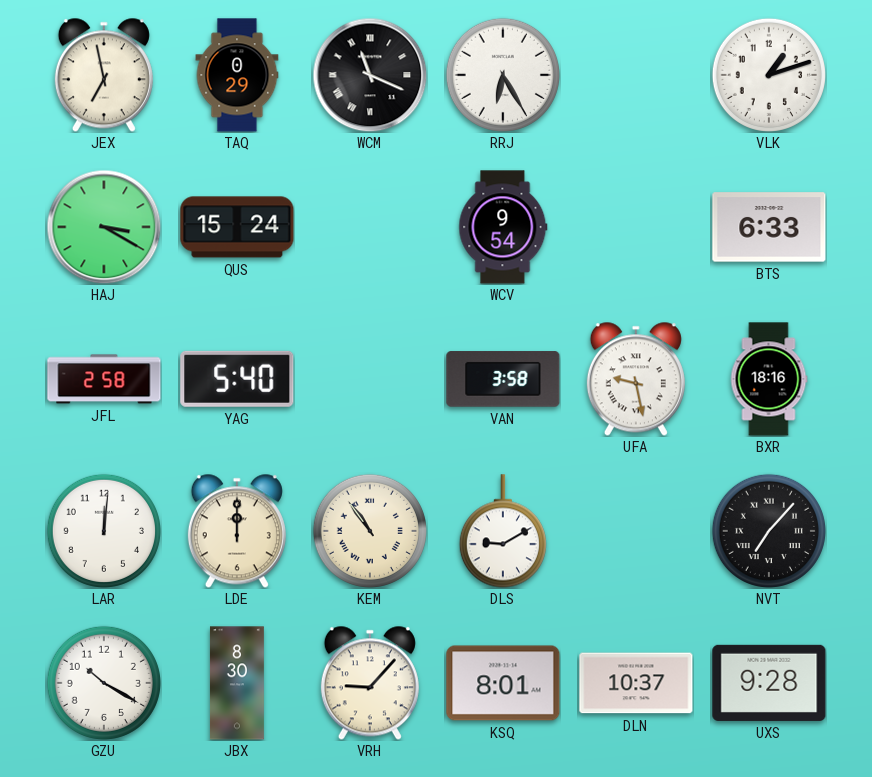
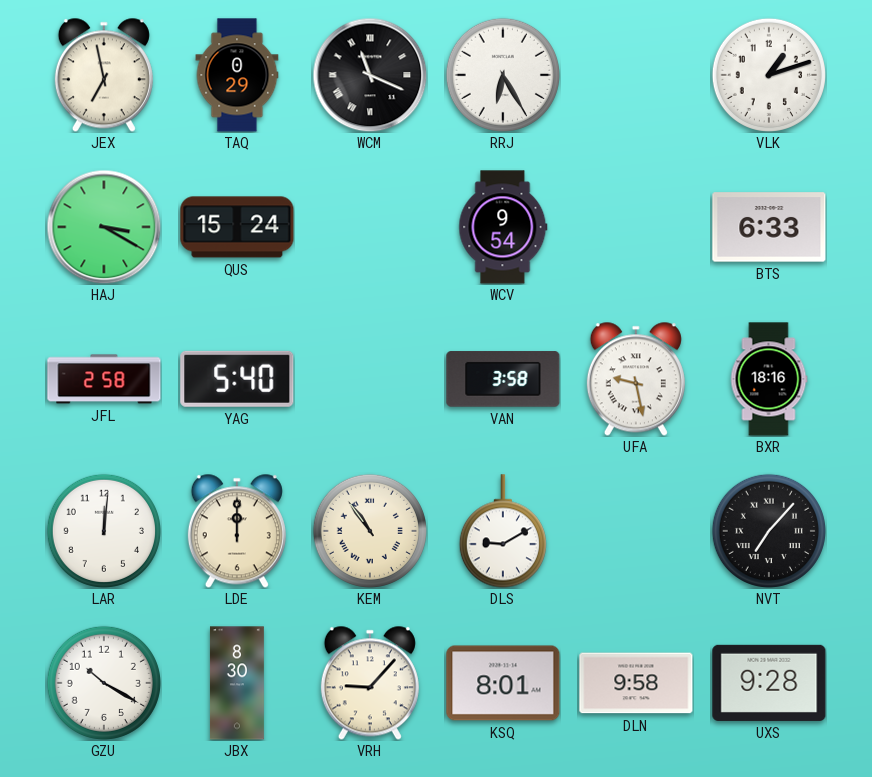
DLN: 10:37 -> 9:58 (636, 683)
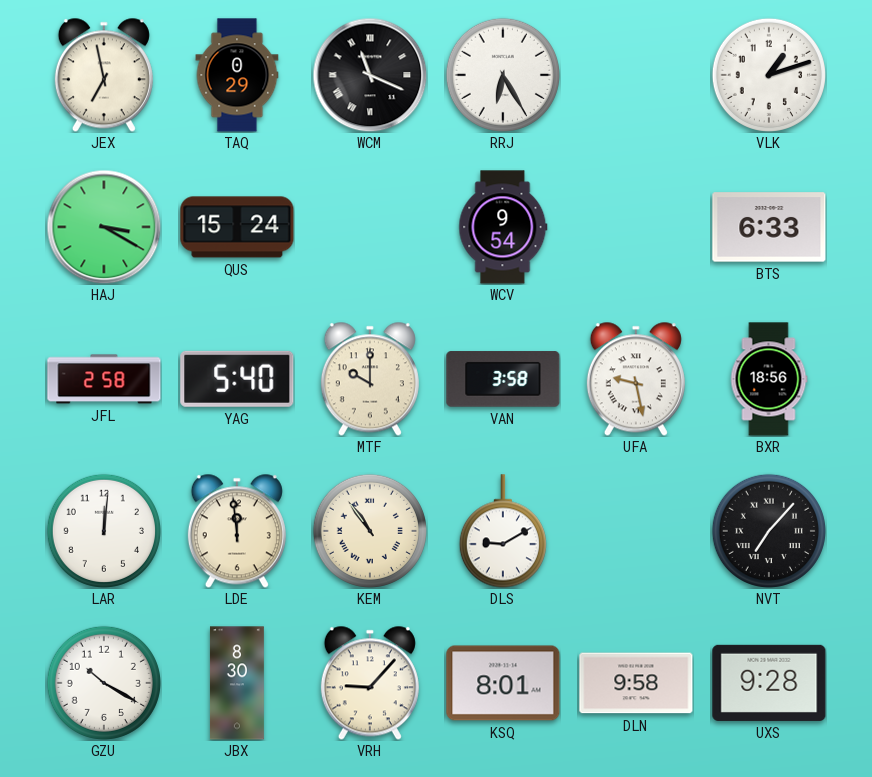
MTF: none -> 10:00 (370, 379)
BXR: 18:16 -> 18:56 (769, 379)
LDE: 12:00 -> 11:59 (237, 531)
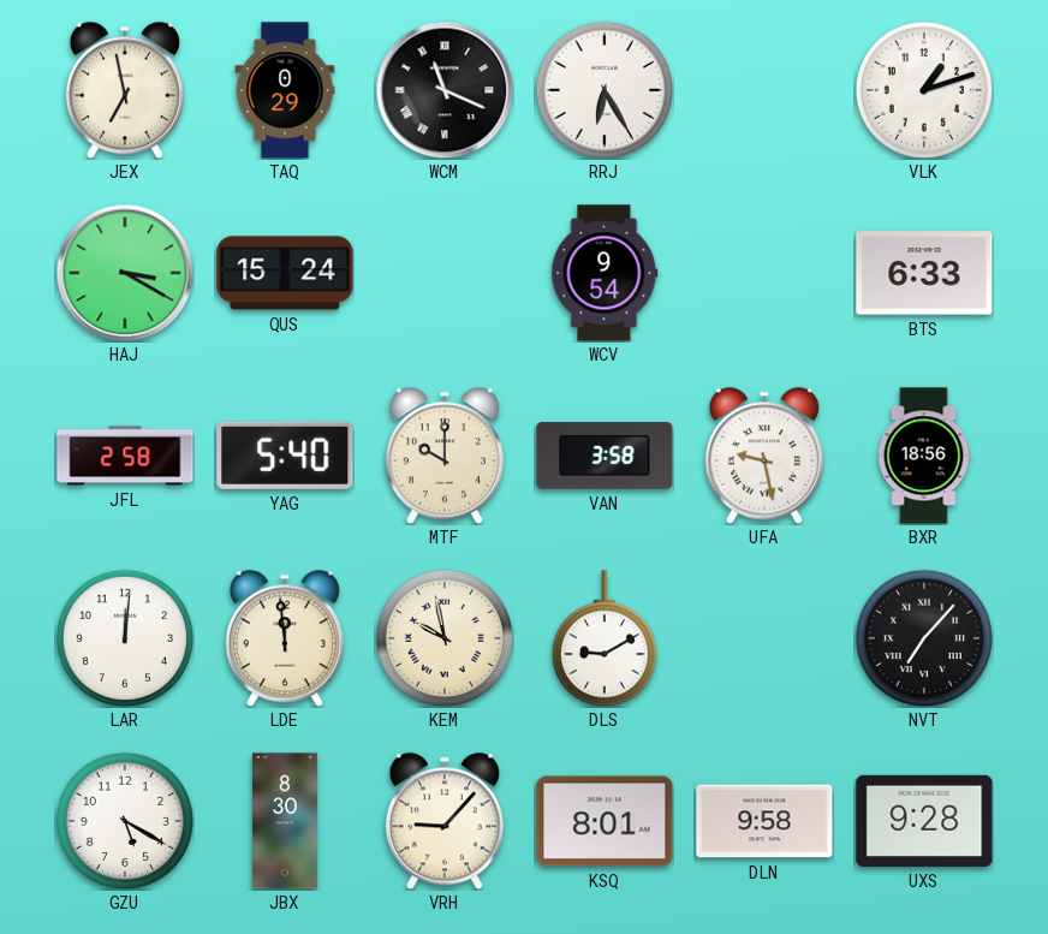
KEM: 10:54 -> 9:58 (445, 638)
GZU: 10:20 -> 5:20 (125, 821)
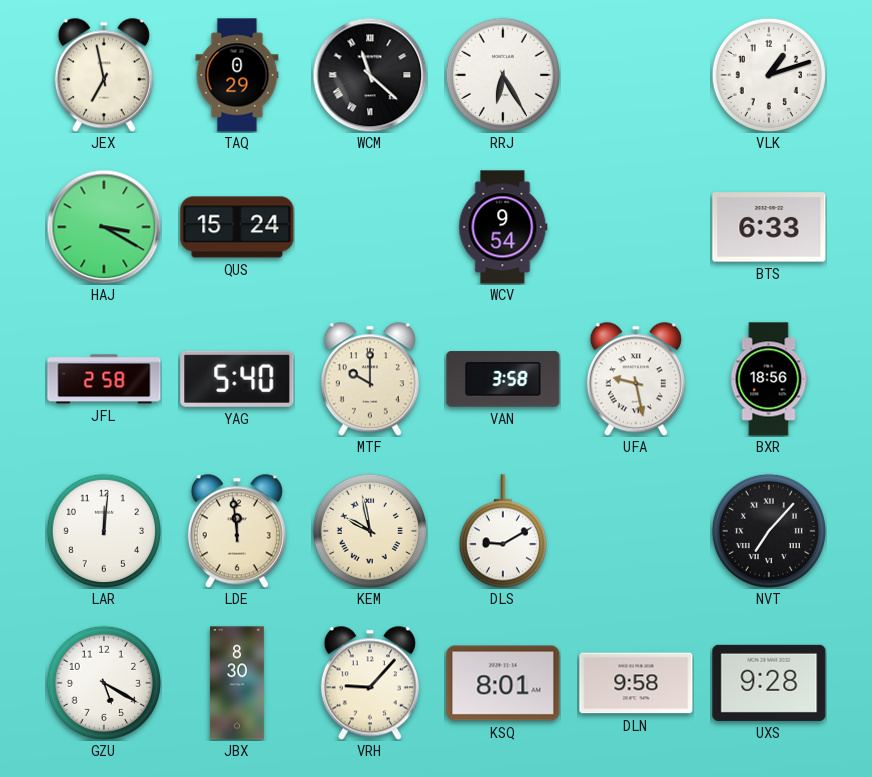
WCM: 11:19 -> 11:22 (370, 75)
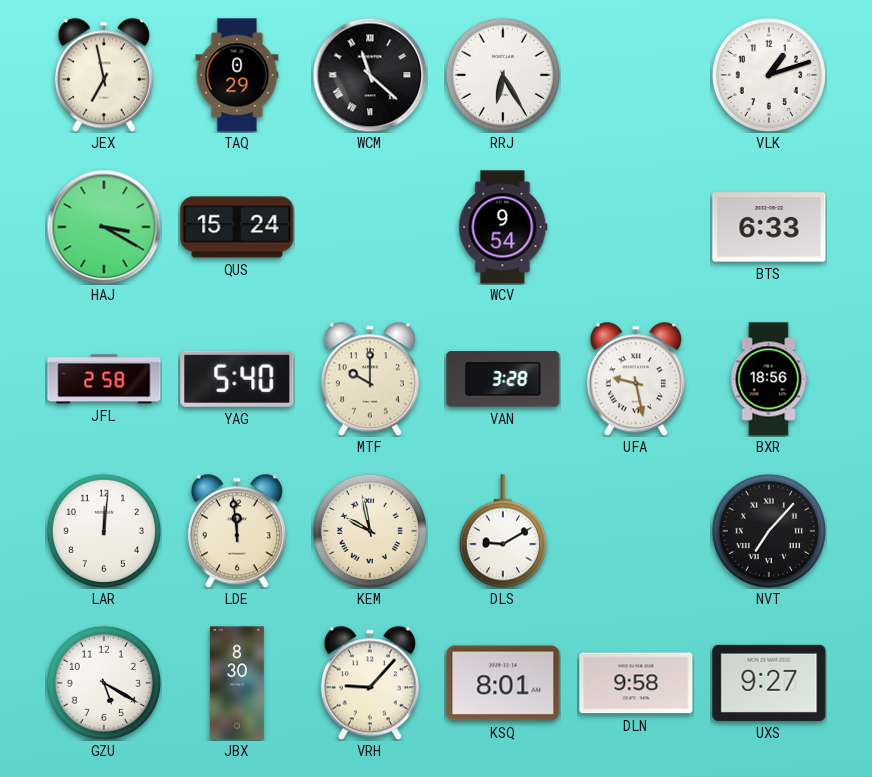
VAN: 3:58 -> 3:28 (503, 379)
UXS: 9:28 -> 9:27 (769, 683)
